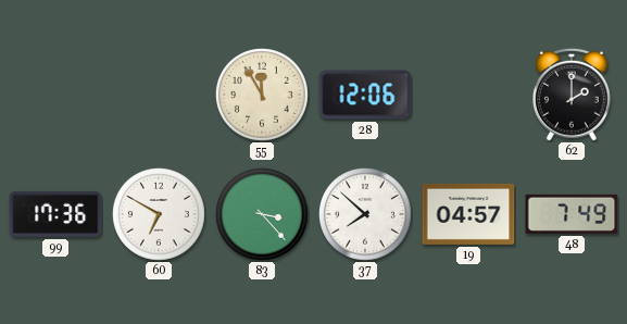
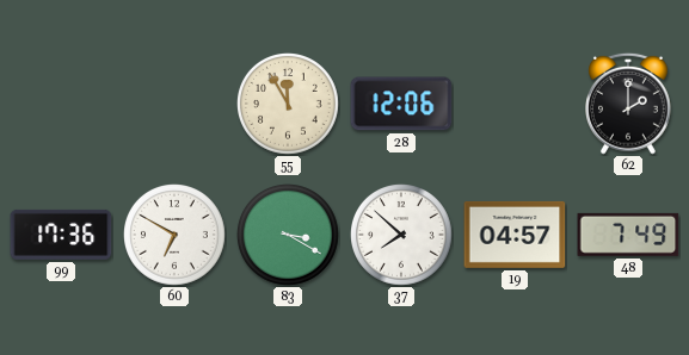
83: 3:23 -> 3:20 (289, 236)
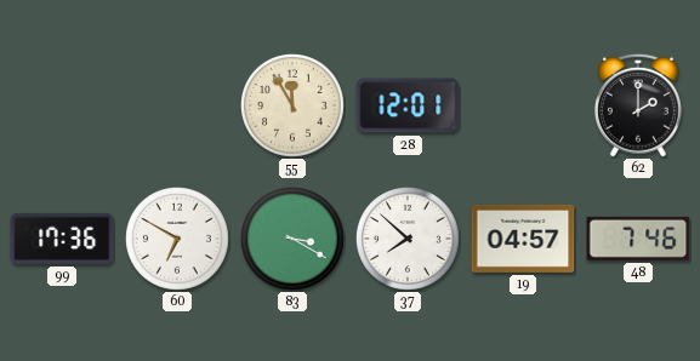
28: 12:06 -> 12:01 (408, 105)
48: 7:49 -> 7:46 (638, 239)
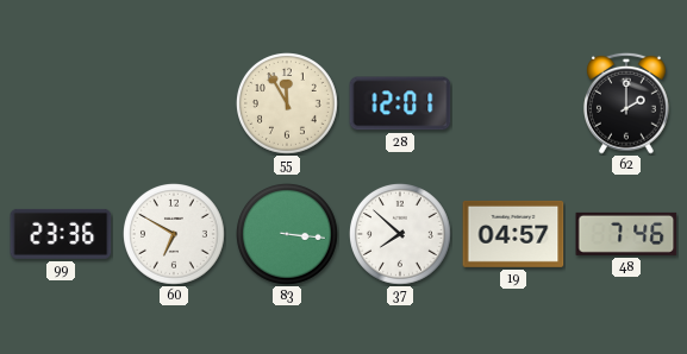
99: 17:36 -> 23:36 (61, 234)
83: 3:20 -> 3:16 (288, 235)
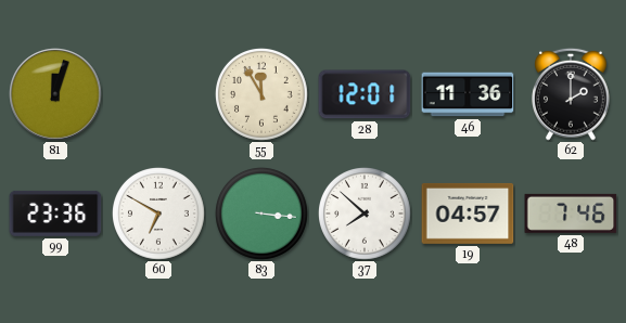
81: none -> 12:03 (55, 94)
46: none -> 11:36 (468, 94)
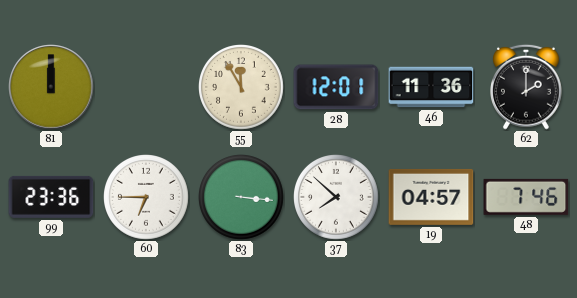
81: 12:03 -> 12:00 (51, 87)
60: 6:50 -> 6:45 (147, 198)
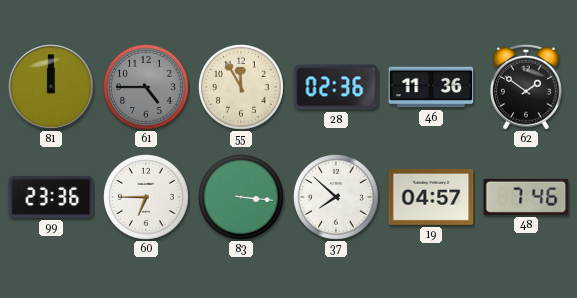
61: none -> 4:45 (147, 88)
28: 12:01 -> 02:36 (336, 87)
62: 2:00 -> 1:51 (527, 87)
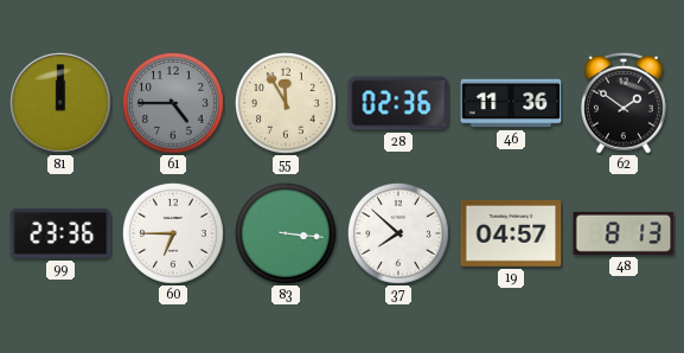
48: 7:46 -> 8:13 (624, 233)
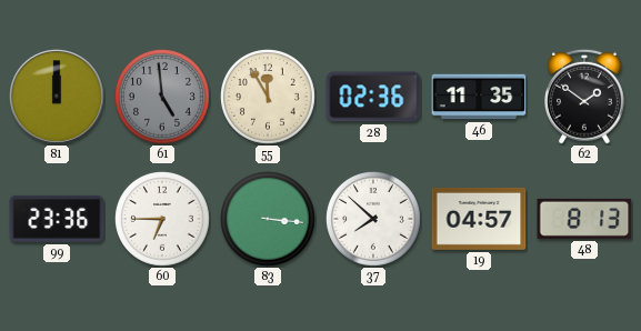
61: 4:45 -> 4:59 (163, 98)
46: 11:36 -> 11:35 (479, 97)
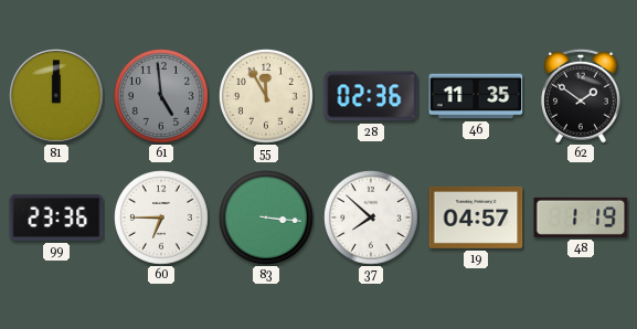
48: 8:13 -> 1:19 (581, 217)
